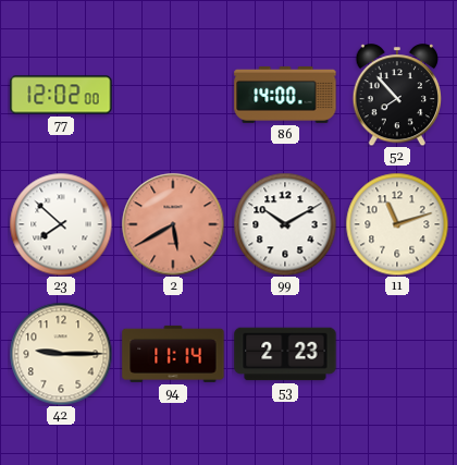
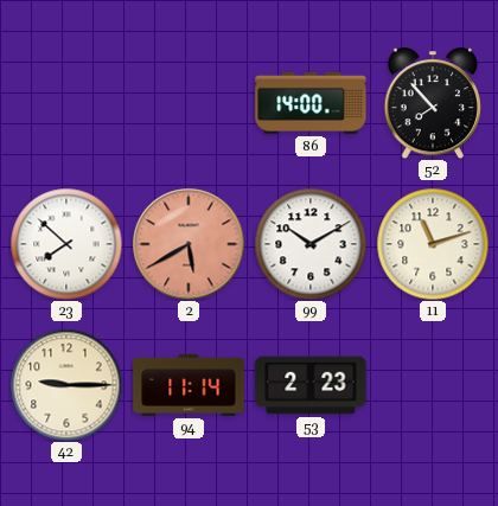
77: 12:02 -> none (61, 95)
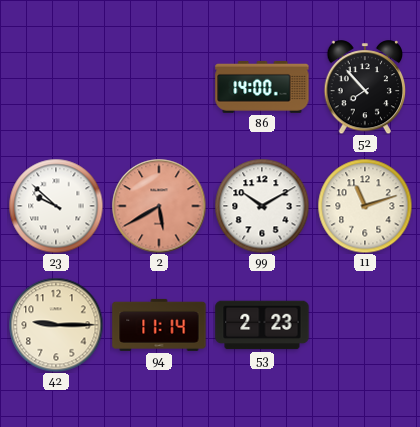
23: 7:52 -> 9:52 (56, 206)
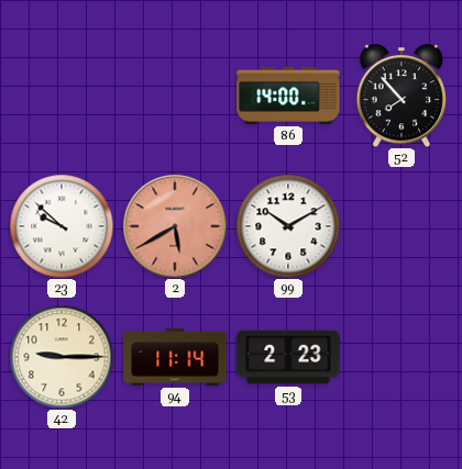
11: 11:12 -> none (365, 206)
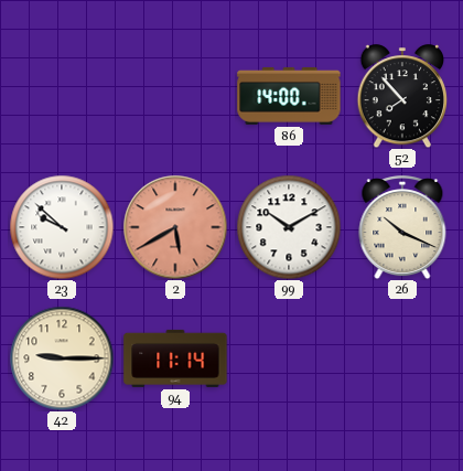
26: none -> 10:19 (402, 227)
53: 2:23 -> none (288, 357)
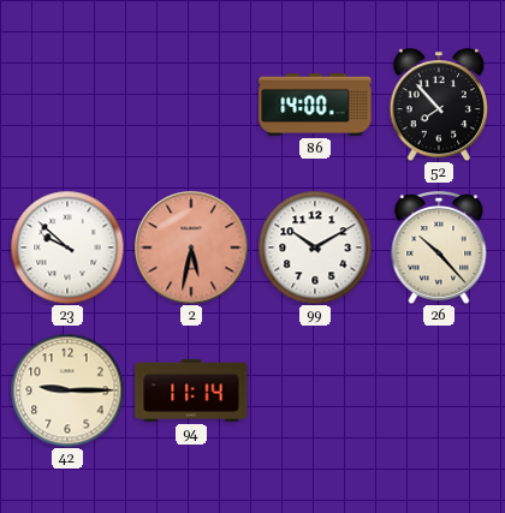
2: 5:40 -> 5:32 (191, 247)
26: 10:19 -> 10:23 (439, 247)
